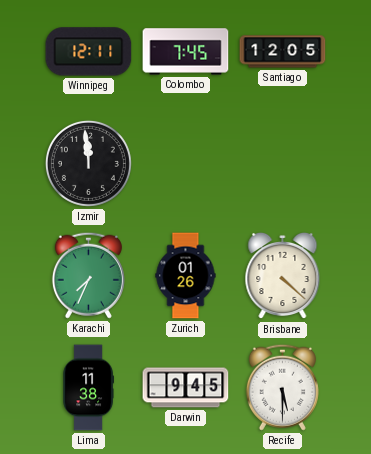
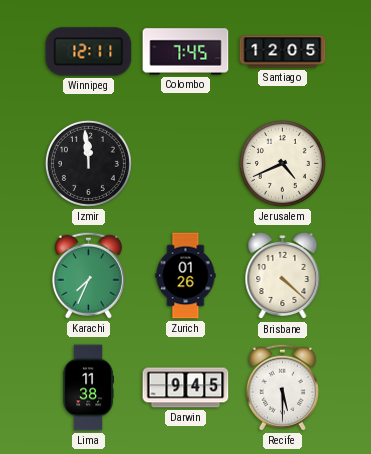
Jerusalem: none -> 4:41 (282, 163)
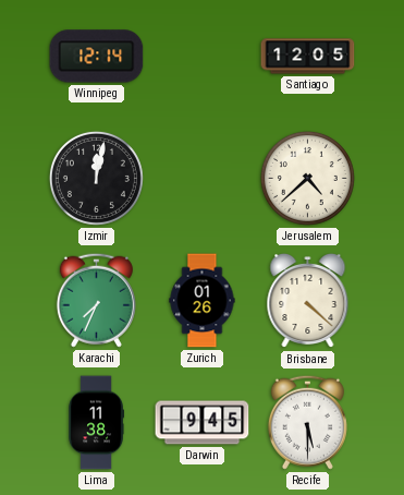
Winnipeg: 12:11 -> 12:14 (97, 57)
Colombo: 7:45 -> none (186, 52)
Izmir: 11:59 -> 12:02 (96, 178)
Jerusalem: 4:41 -> 4:38 (307, 178)
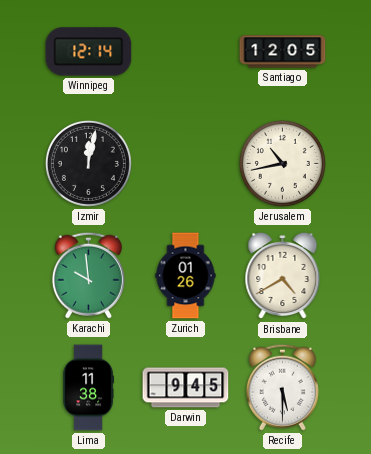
Jerusalem: 4:38 -> 10:43 (282, 163)
Karachi: 7:34 -> 9:59 (88, 275)
Brisbane: 4:22 -> 4:40 (283, 276)
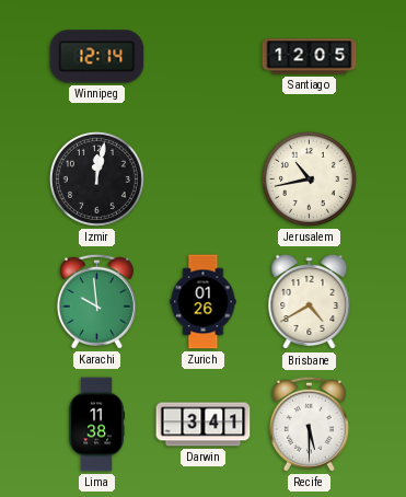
Darwin: 9:45 -> 3:41 (204, 425)
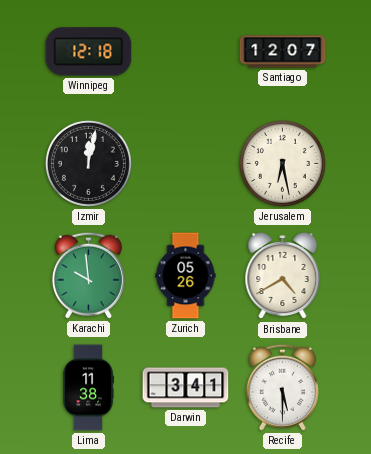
Winnipeg: 12:14 -> 12:18 (89, 52)
Santiago: 12:05 -> 12:07 (283, 52)
Jerusalem: 10:43 -> 6:28 (282, 163)
Zurich: 01:26 -> 05:26 (186, 276)
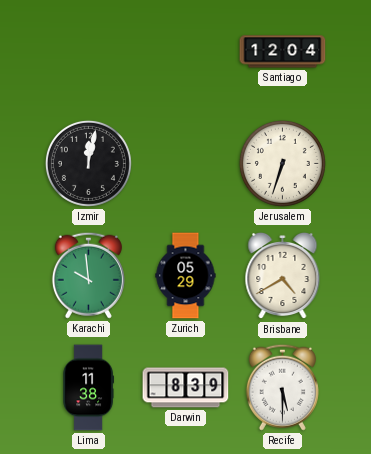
Winnipeg: 12:18 -> none (89, 52)
Santiago: 12:07 -> 12:04 (283, 52)
Jerusalem: 6:28 -> 6:33 (282, 163)
Zurich: 05:26 -> 05:29 (186, 276)
Darwin: 3:41 -> 8:39 (186, 388)
